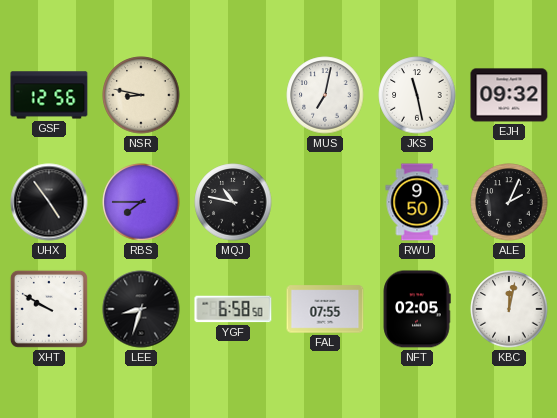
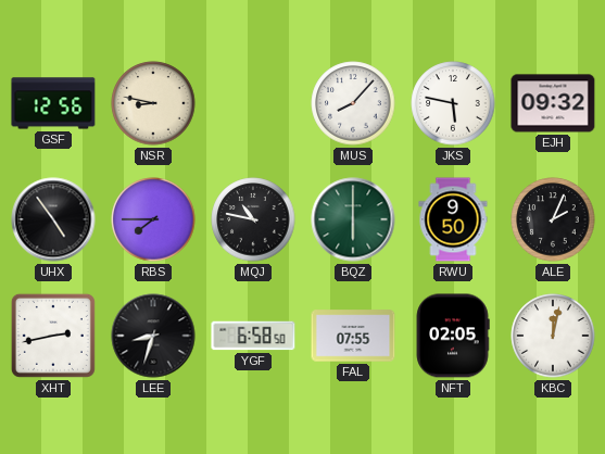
MUS: 7:02 -> 8:07 (353, 103)
JKS: 11:28 -> 5:47 (453, 103)
BQZ: none -> 6:00 (353, 219)
XHT: 9:50 -> 2:43 (53, 336)
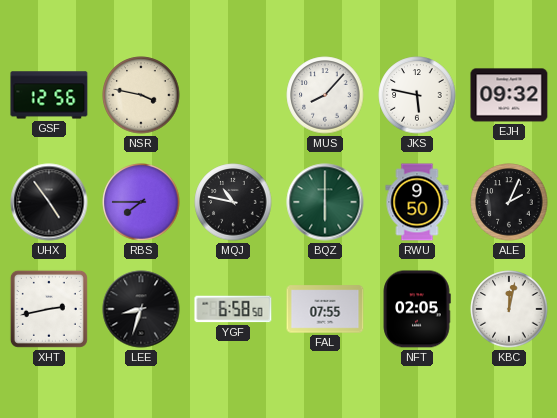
NSR: 8:47 -> 3:47 (141, 95)
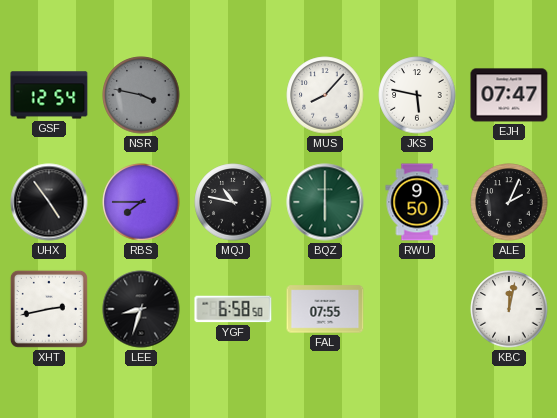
GSF: 12:56 -> 12:54 (49, 95)
NSR dial: cream -> grey (141, 95)
EJH: 09:32 -> 07:47 (509, 95)
NFT: 02:05 -> none (417, 309)
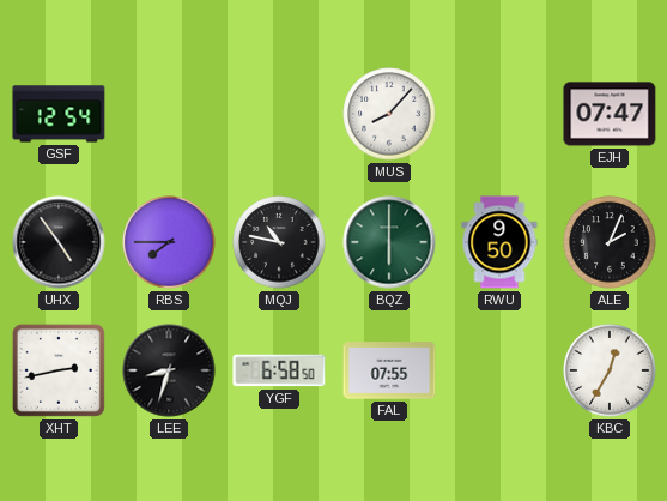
NSR: 3:47 -> none (141, 95)
JKS: 5:47 -> none (417, 95)
KBC: 12:02 -> 12:35 (610, 370)
